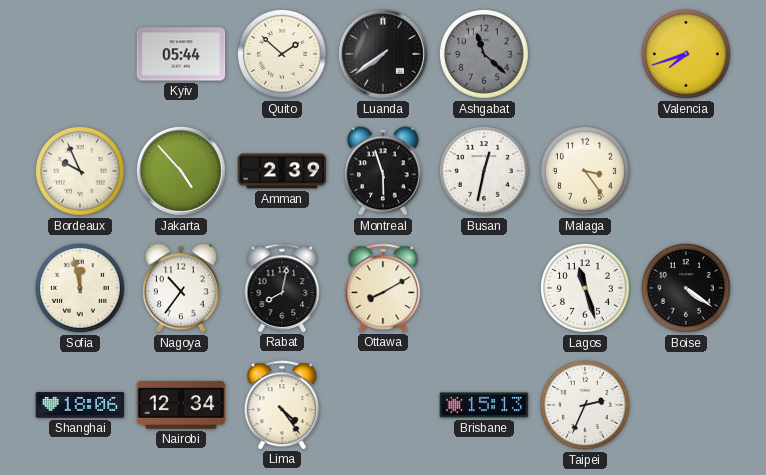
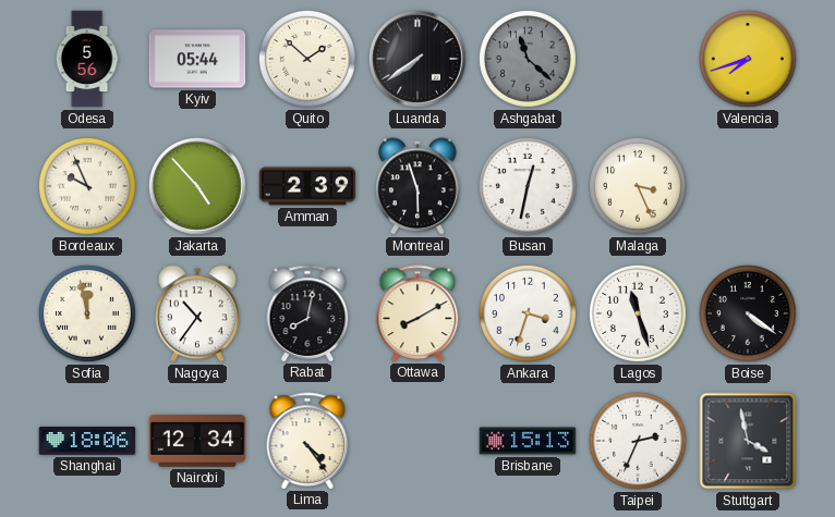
Odesa: none -> 5:56 (87, 59)
Malaga: 3:24 -> 3:26 (638, 186)
Ankara: none -> 3:33 (528, 313)
Stuttgart: none -> 3:58 (748, 441)
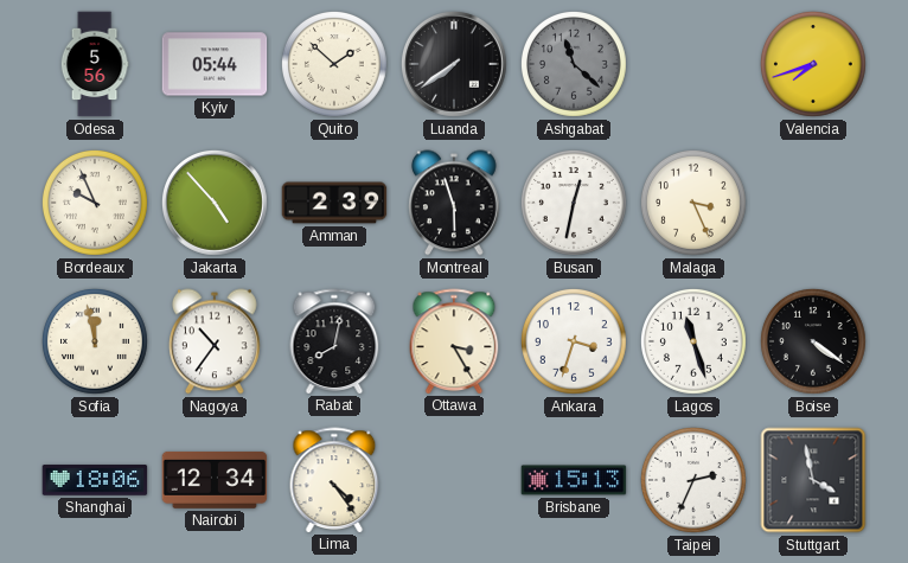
Ottawa: 8:10 -> 3:25 (454, 341)
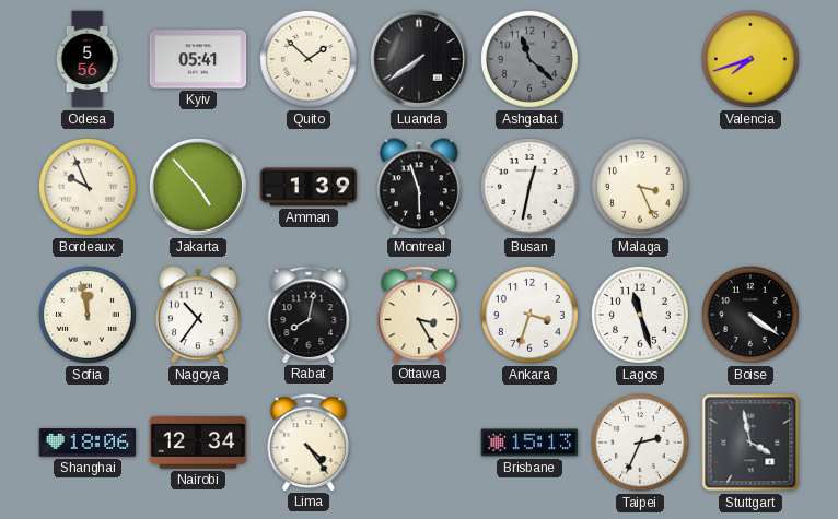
Kyiv: 05:44 -> 05:41 (198, 59)
Amman: 2:39 -> 1:39 (309, 187)
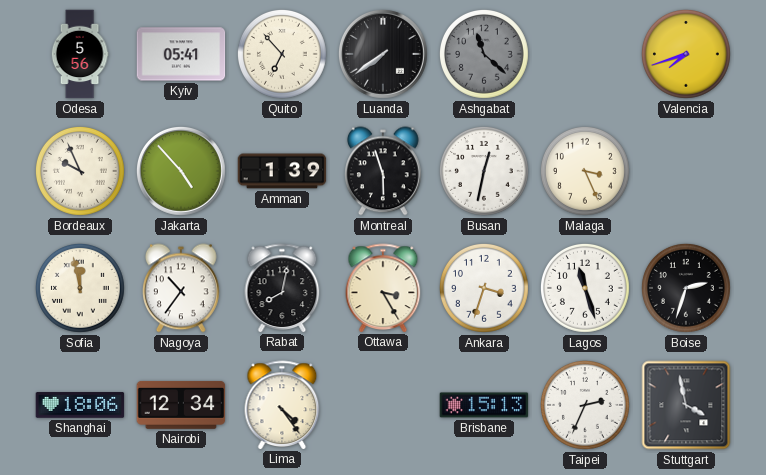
Quito: 1:52 -> 6:53 (282, 54)
Boise: 4:21 -> 2:33 (686, 288)
